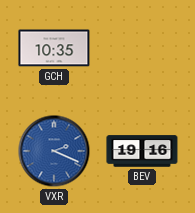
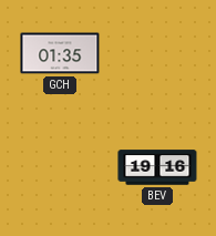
GCH: 10:35 -> 01:35 (60, 53)
VXR: 2:19 -> none (54, 151)
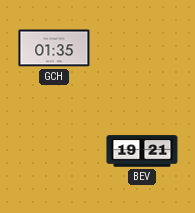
BEV: 19:16 -> 19:21 (142, 151)
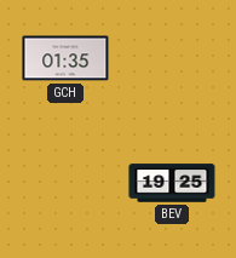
BEV: 19:21 -> 19:25 (172, 183)
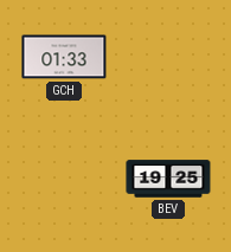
GCH: 01:35 -> 01:33 (64, 57)
